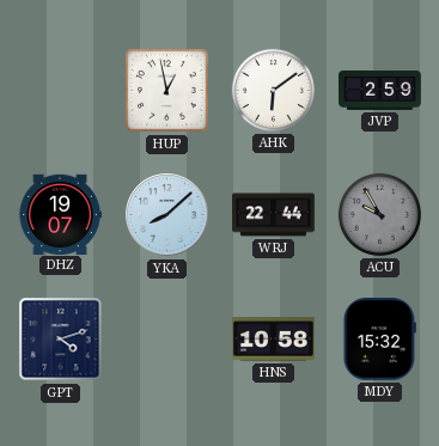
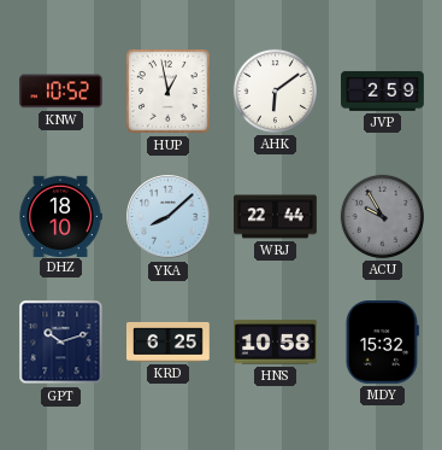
KNW: none -> 10:52 (61, 92)
DHZ: 19:07 -> 18:10 (60, 216)
GPT: 4:12 -> 10:12 (61, 343)
KRD: none -> 6:25 (169, 341)
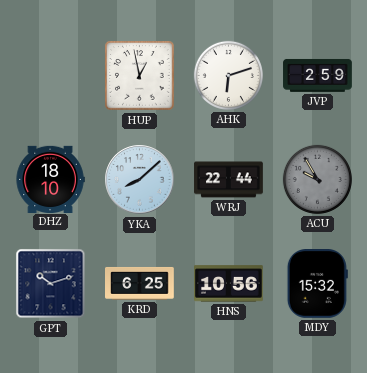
KNW: 10:52 -> none (61, 92)
AHK: 6:09 -> 6:12 (228, 75)
HNS: 10:58 -> 10:56 (229, 284)
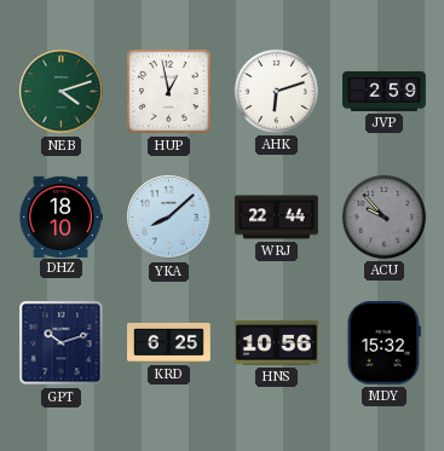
NEB: none -> 4:12 (62, 92)
ACU: 9:55 -> 9:53 (384, 216)
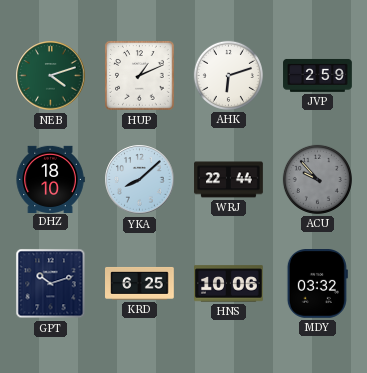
HUP: 12:58 -> 1:11 (140, 76)
HNS: 10:56 -> 10:06 (229, 284)
MDY: 15:32 -> 03:32 (317, 284)
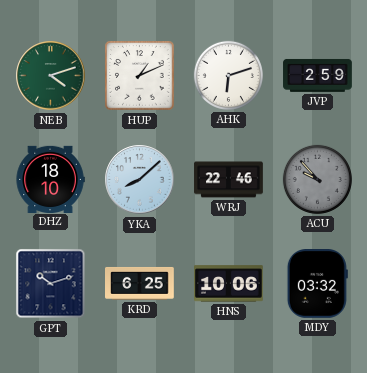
WRJ: 22:44 -> 22:46 (229, 180)
